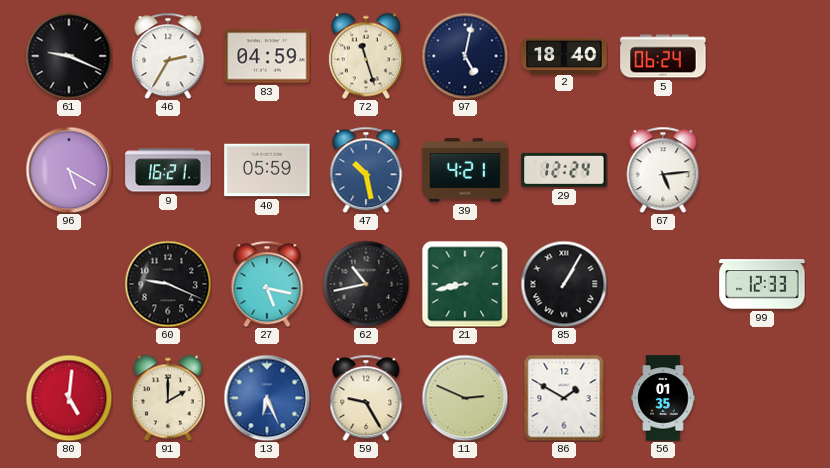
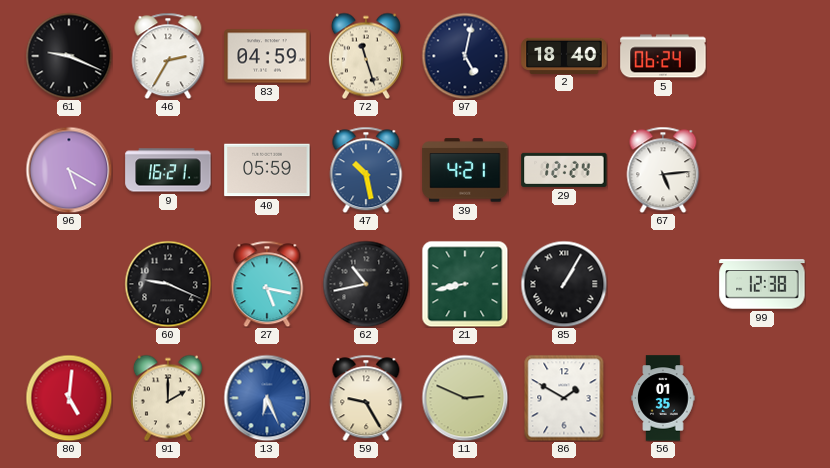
99: 12:33 -> 12:38 (762, 284)
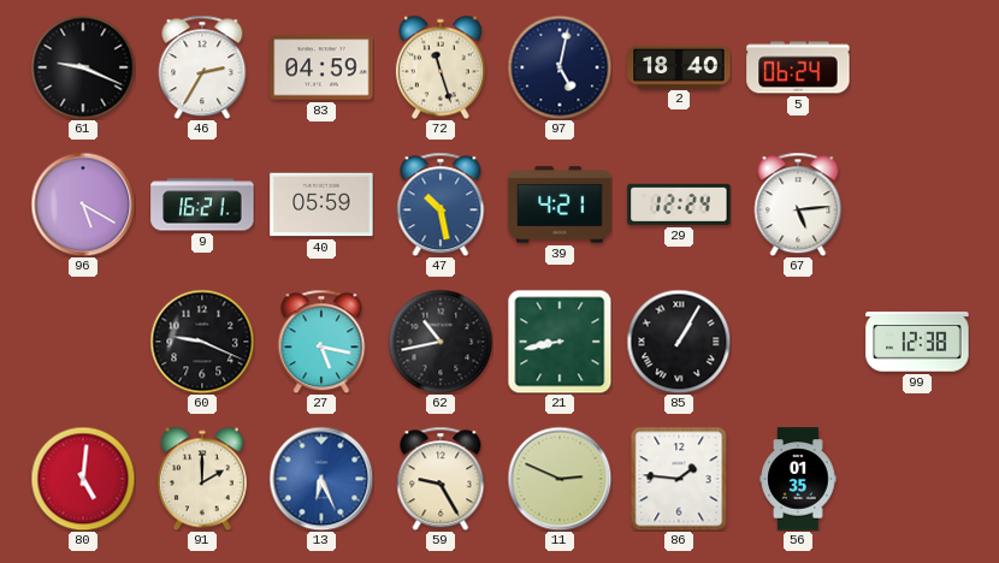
86: 1:50 -> 1:46 (679, 479)
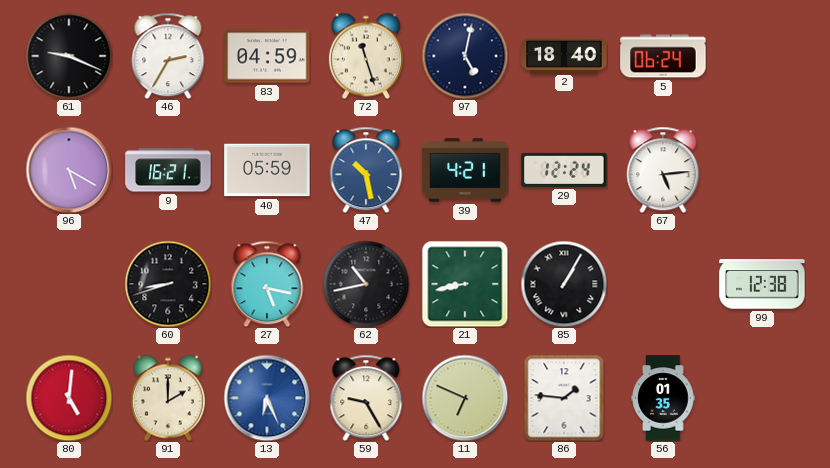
60: 9:19 -> 8:42 (168, 284)
11: 2:49 -> 6:49 (465, 398)
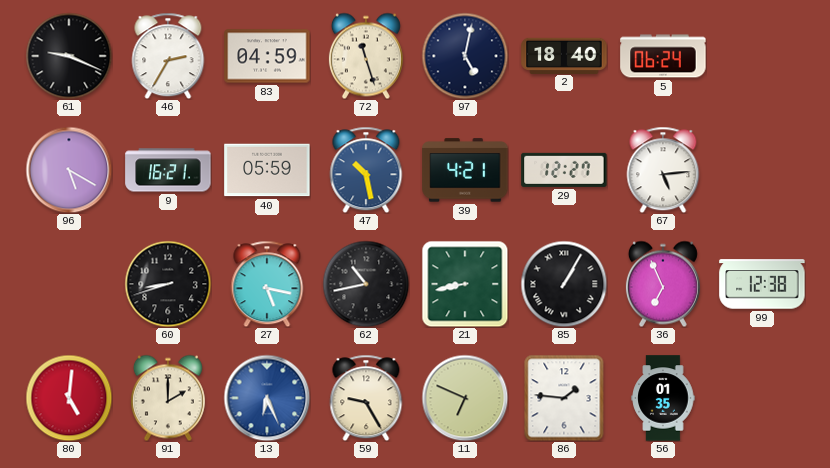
29: 12:24 -> 12:27 (564, 170)
36: none -> 6:56 (663, 284)
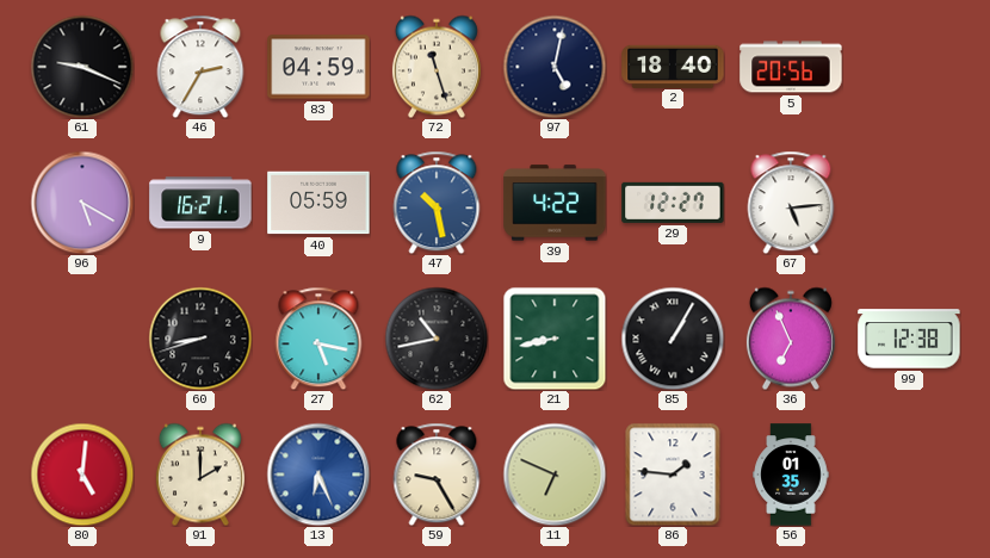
5: 06:24 -> 20:56 (791, 67)
39: 4:21 -> 4:22 (555, 203)
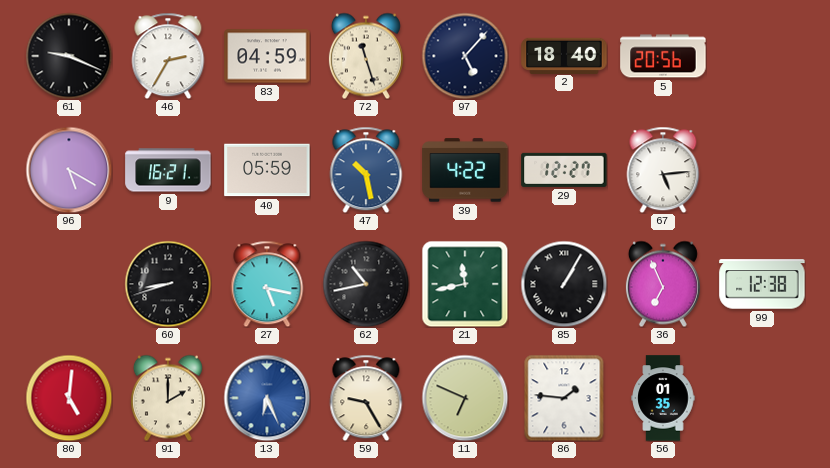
97: 5:02 -> 5:07 (465, 56)
21: 8:43 -> 11:43 (465, 284)
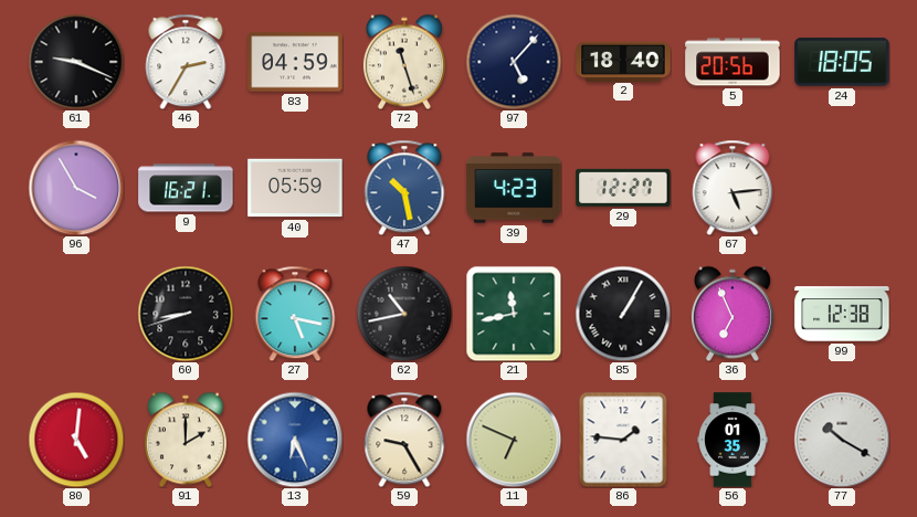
24: none -> 18:05 (842, 62)
96: 5:20 -> 3:55 (76, 188)
39: 4:22 -> 4:23 (514, 188)
77: none -> 10:20 (842, 440)
